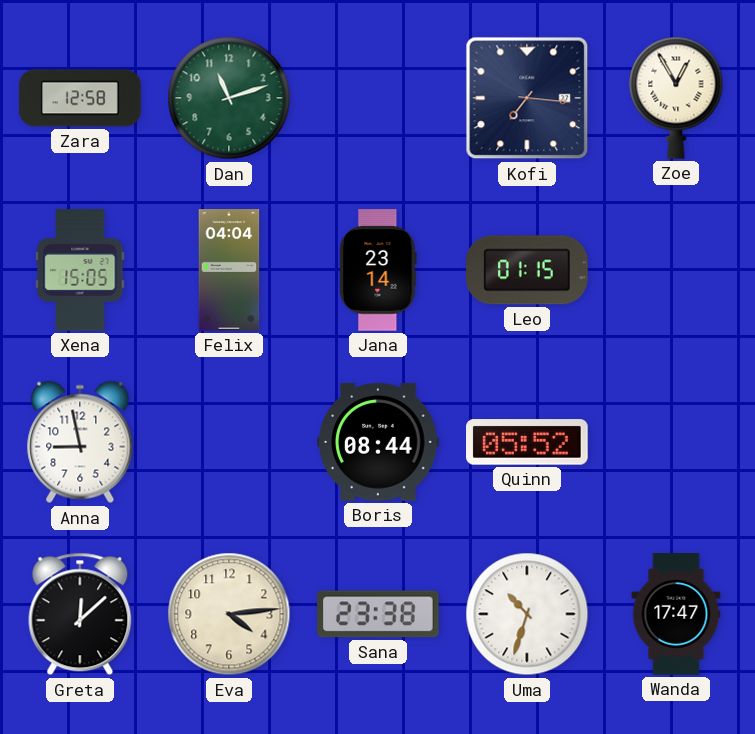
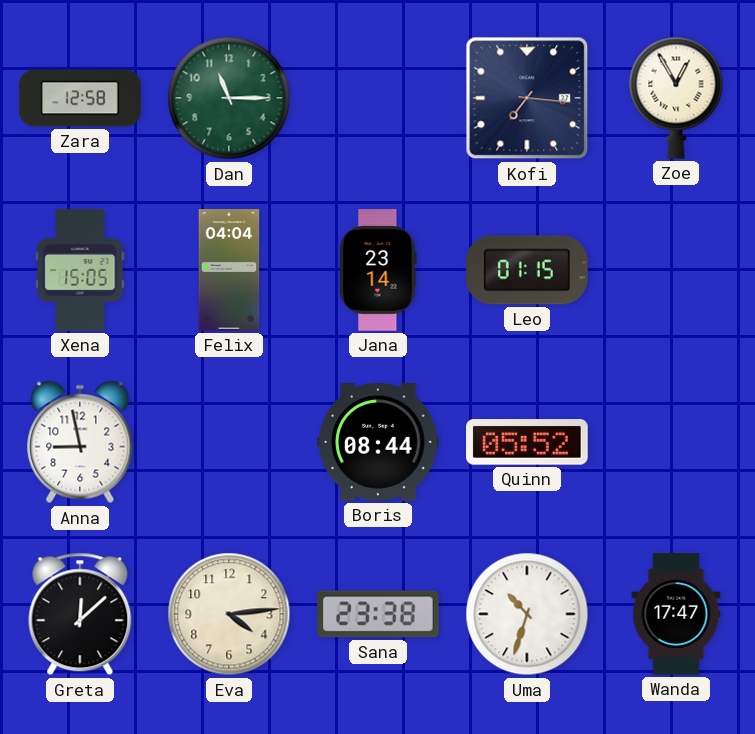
Dan: 11:12 -> 11:15 (229, 98)
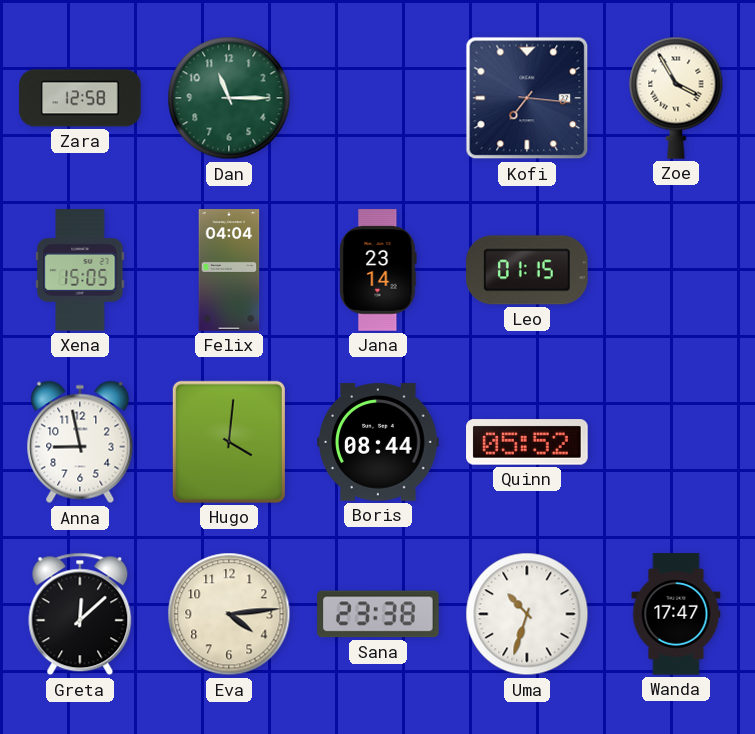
Zoe: 12:55 -> 3:55 (676, 98)
Hugo: none -> 4:01 (229, 442)
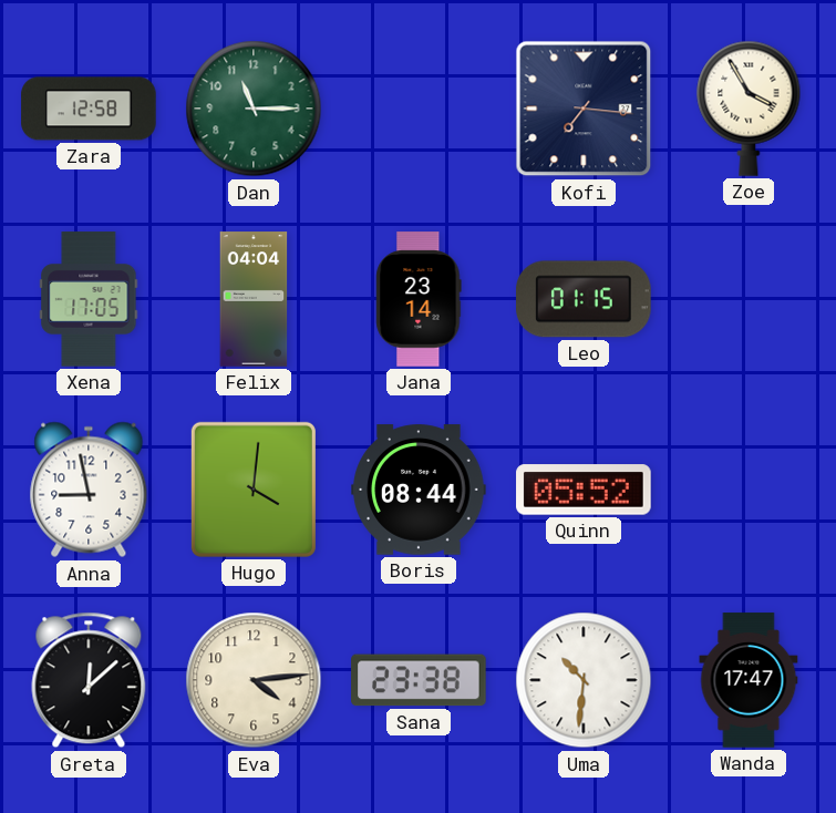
Xena: 15:05 -> 17:05 (89, 299)
Uma: 10:33 -> 10:31 (584, 680)
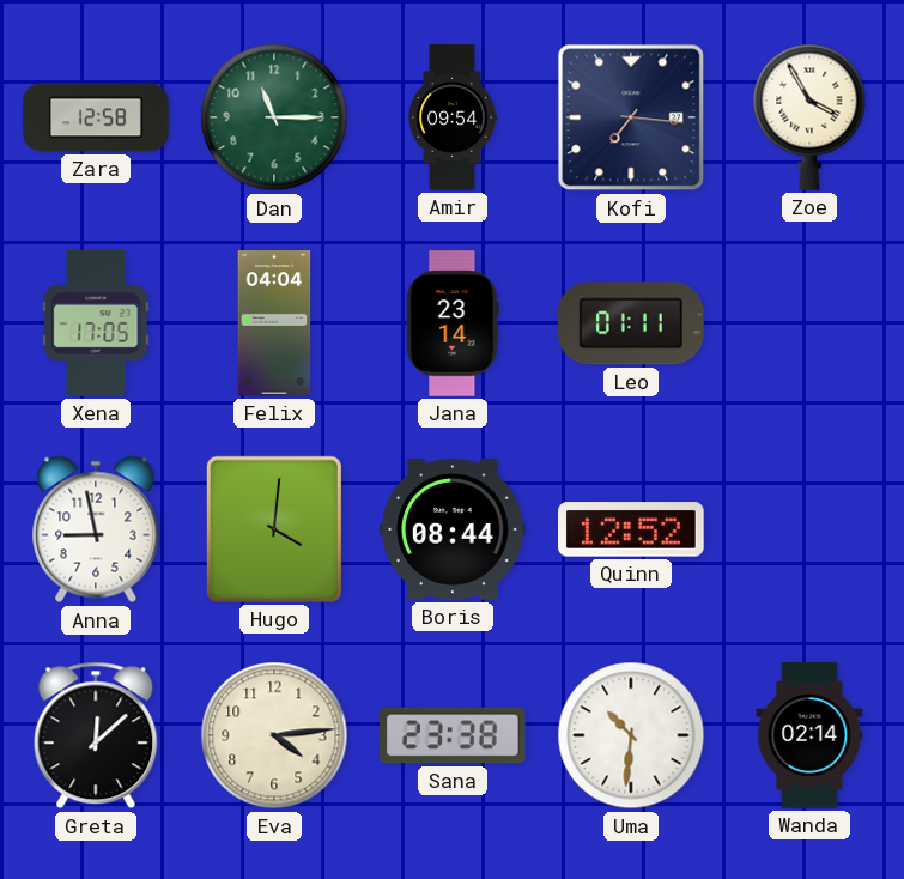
Amir: none -> 09:54 (453, 117)
Leo: 01:15 -> 01:11 (631, 323)
Quinn: 05:52 -> 12:52 (631, 529)
Wanda: 17:47 -> 02:14 (809, 735)
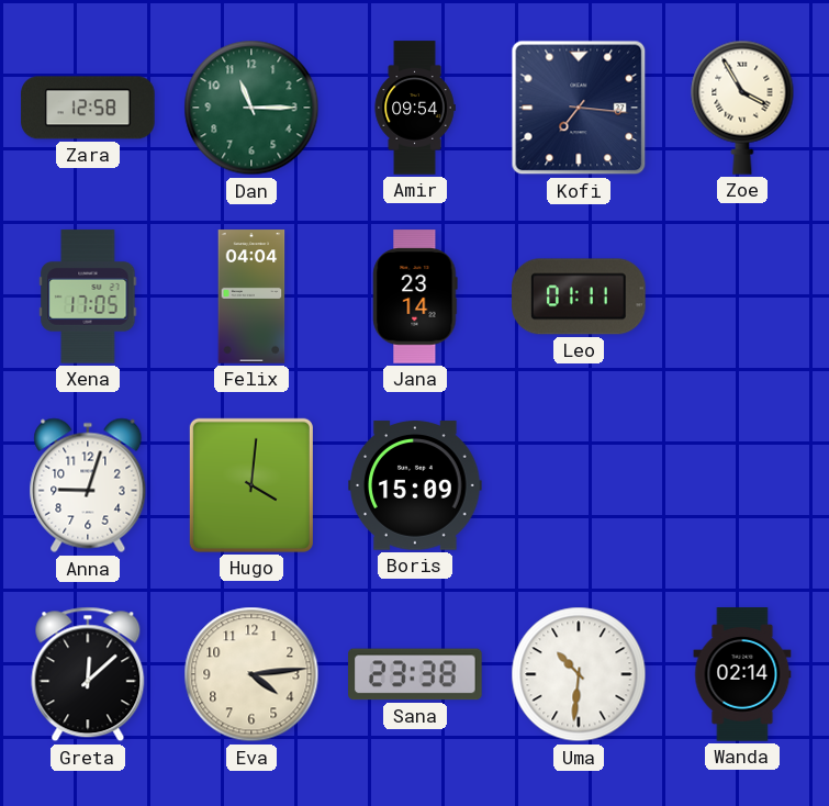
Anna: 8:58 -> 9:03 (88, 485)
Boris: 08:44 -> 15:09 (415, 485)
Quinn: 12:52 -> none (631, 529)
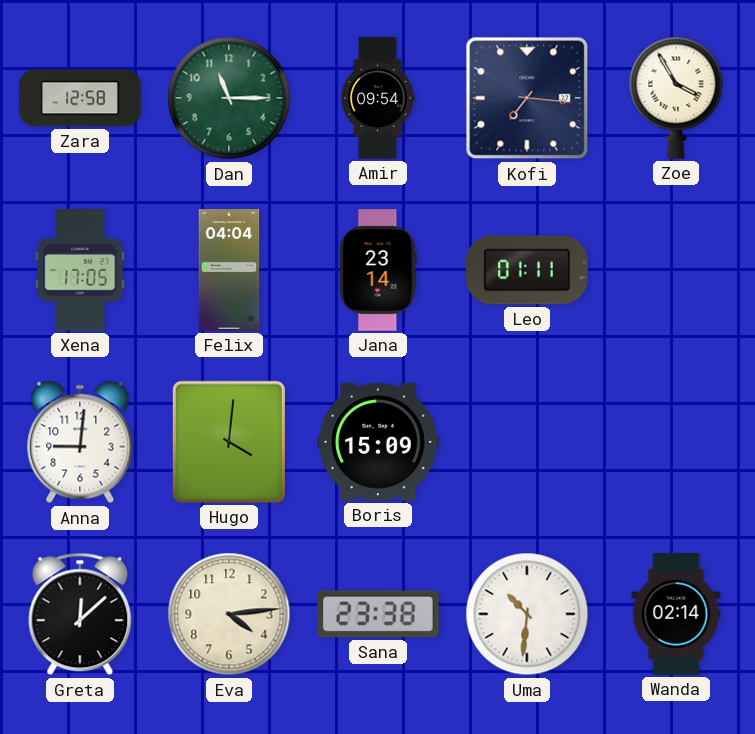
Anna: 9:03 -> 9:01 (80, 442)
